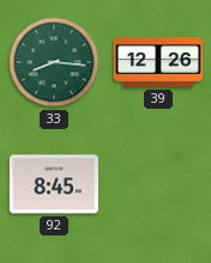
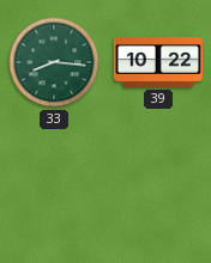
39: 12:26 -> 10:22 (157, 63)
92: 8:45 -> none (53, 184)
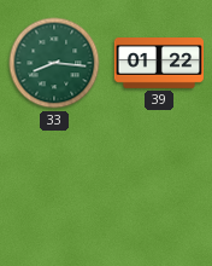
39: 10:22 -> 01:22 (158, 64)
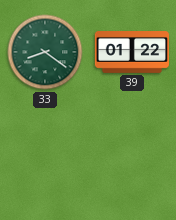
33: 8:16 -> 8:21 (45, 52)
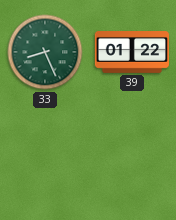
33: 8:21 -> 8:26 (45, 52)
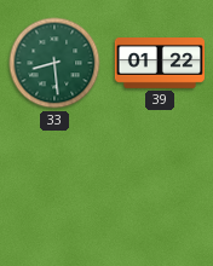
33: 8:26 -> 8:29 (54, 63)
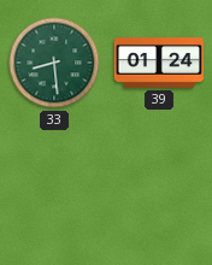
39: 01:22 -> 01:24 (158, 64)
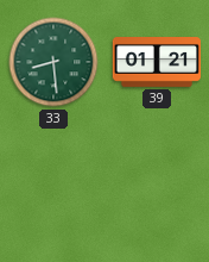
39: 01:24 -> 01:21 (156, 63)
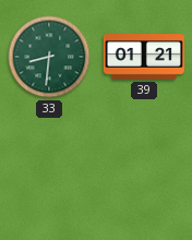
33: 8:29 -> 8:31 (49, 57)
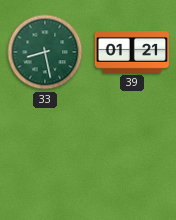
33: 8:31 -> 8:28 (45, 52)
